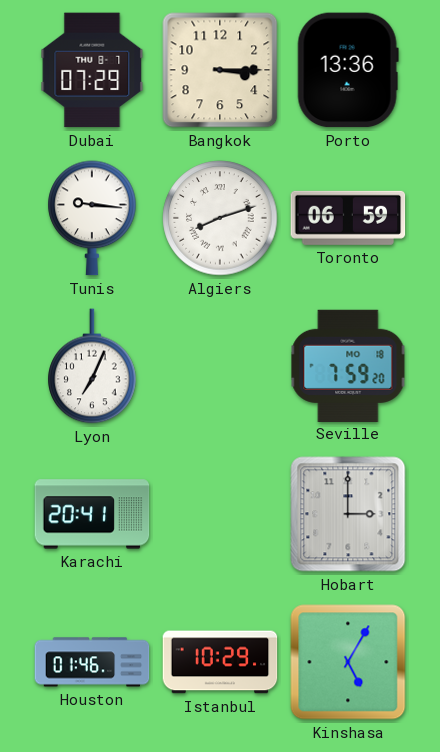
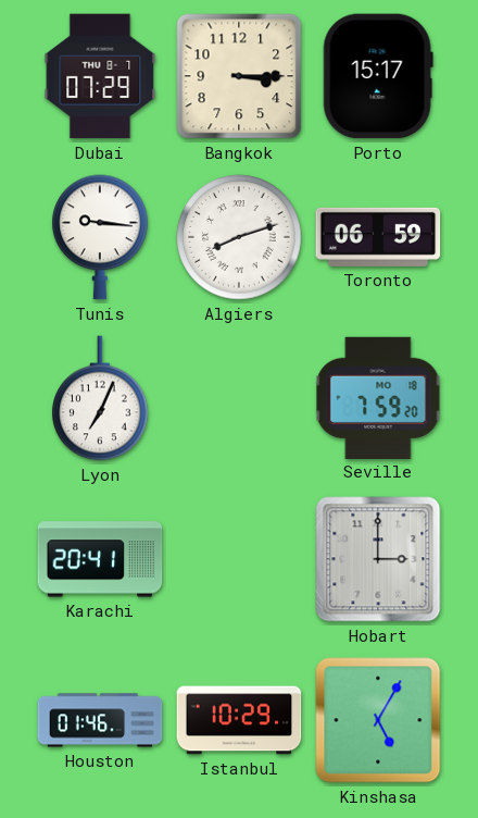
Porto: 13:36 -> 15:17 (378, 76)
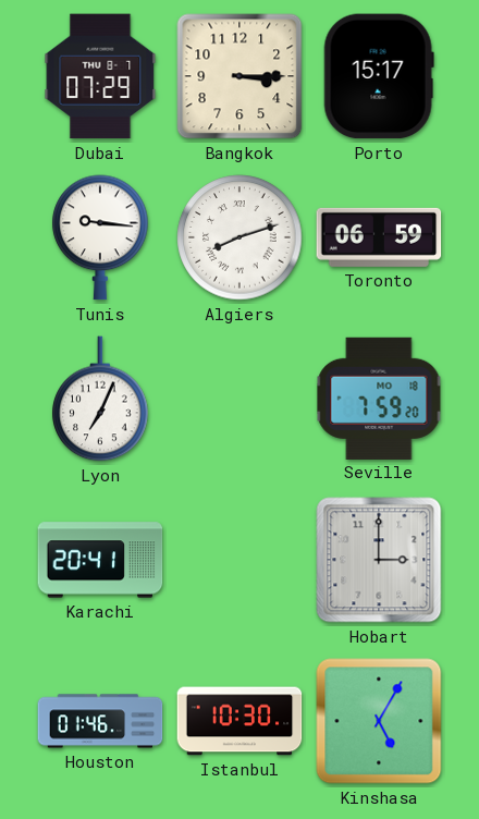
Istanbul: 10:29 -> 10:30 (239, 721)
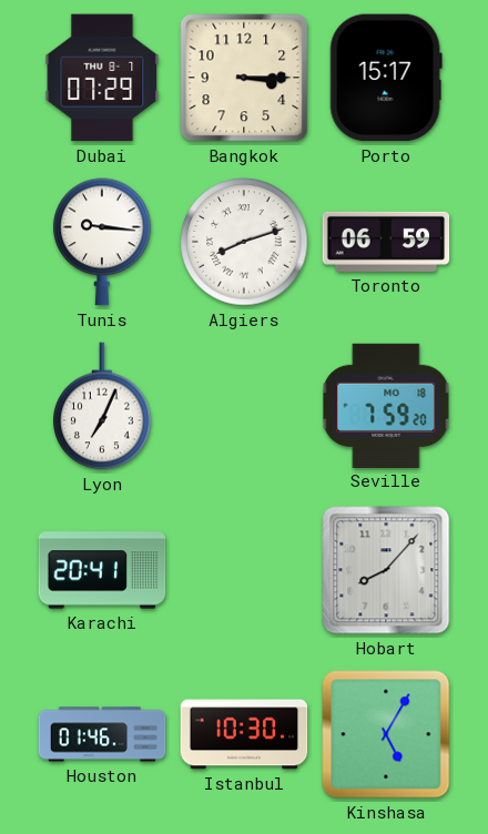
Hobart: 3:00 -> 8:07 (386, 570)
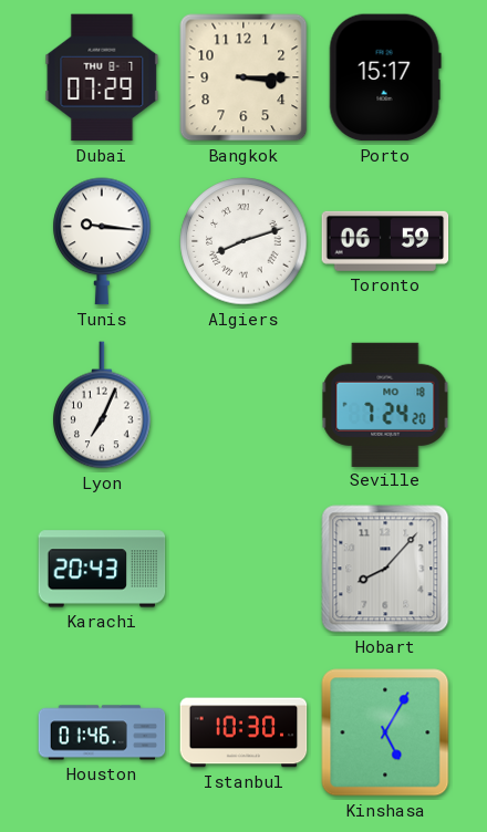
Seville: 7:59 -> 7:24 (385, 404)
Karachi: 20:41 -> 20:43 (102, 569)
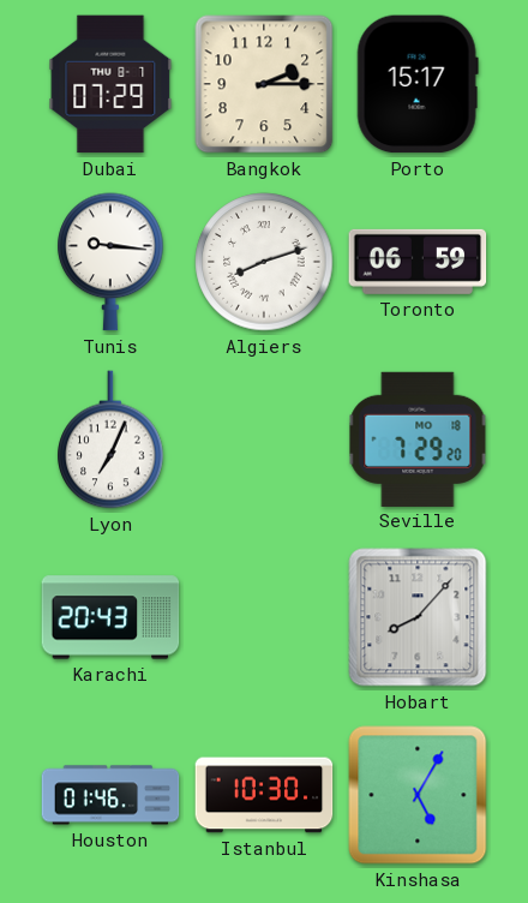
Bangkok: 3:15 -> 2:15 (264, 84)
Seville: 7:24 -> 7:29 (418, 438)
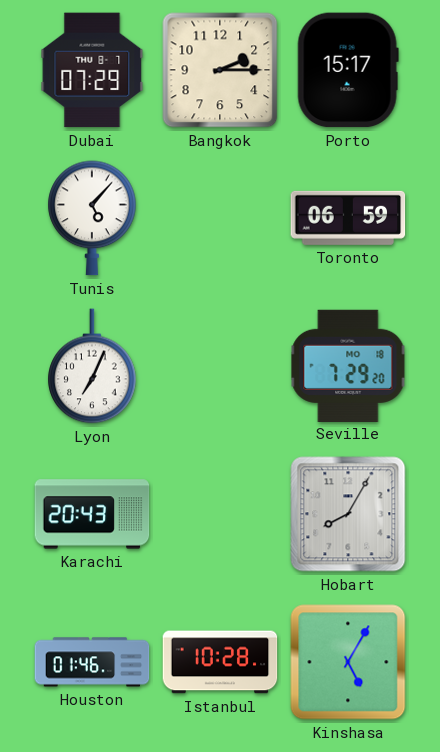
Tunis: 9:16 -> 5:07 (92, 218)
Algiers: 8:12 -> none (264, 262)
Hobart: 8:07 -> 8:05 (348, 514)
Istanbul: 10:30 -> 10:28 (220, 662)
